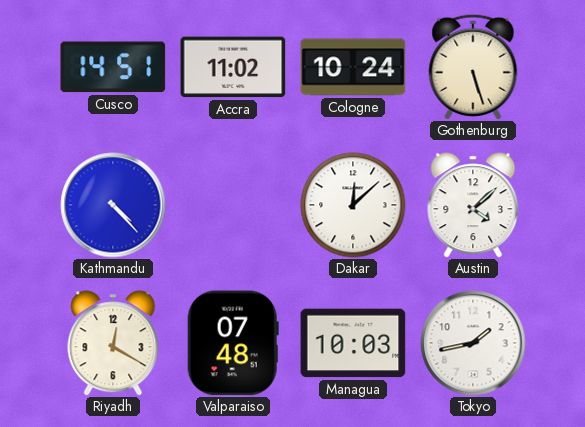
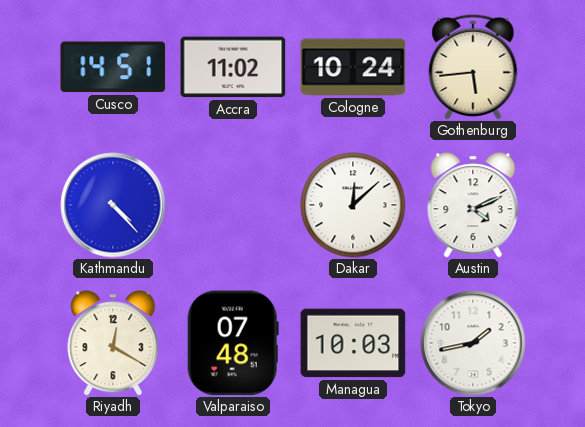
Gothenburg: 5:27 -> 5:44 (473, 67)
Austin: 4:08 -> 4:11 (473, 205)
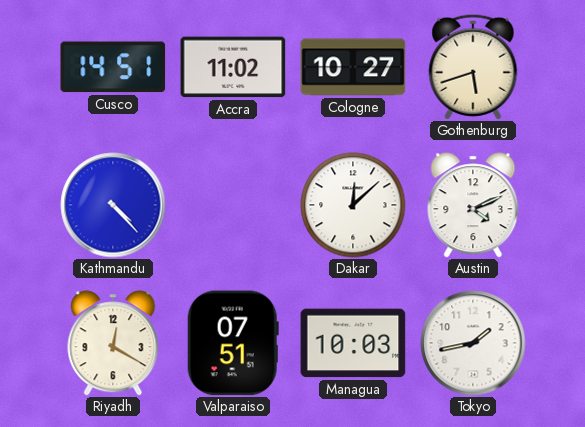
Cologne: 10:24 -> 10:27 (353, 67)
Gothenburg: 5:44 -> 5:42 (473, 67)
Valparaiso: 07:48 -> 07:51 (233, 343)
